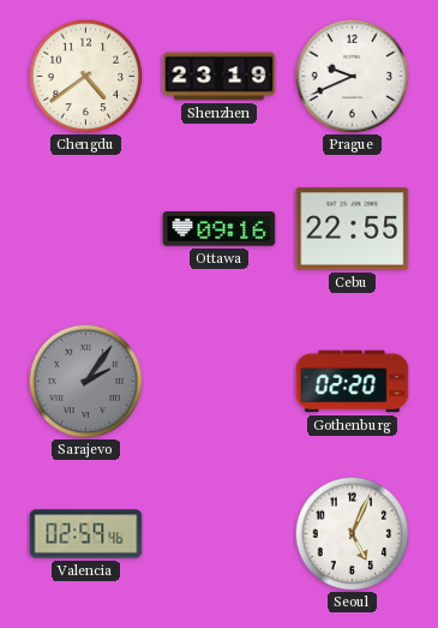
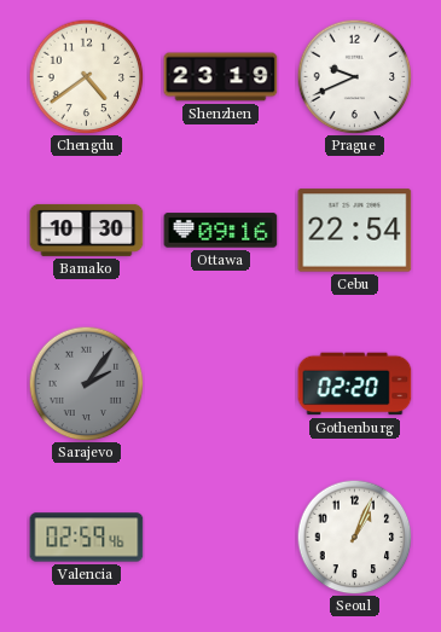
Bamako: none -> 10:30 (87, 230)
Cebu: 22:55 -> 22:54 (355, 231)
Seoul: 5:04 -> 1:04 (354, 537)
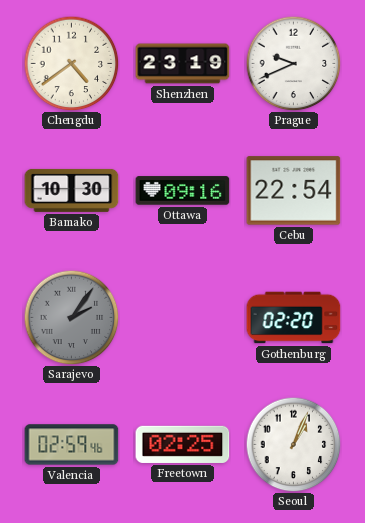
Freetown: none -> 02:25 (183, 444)
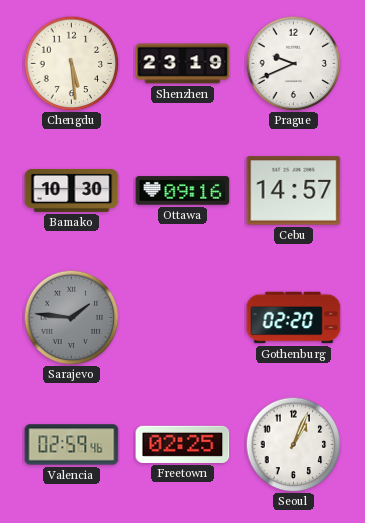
Chengdu: 4:39 -> 5:29 (71, 63)
Cebu: 22:54 -> 14:57 (294, 191)
Sarajevo: 2:06 -> 1:46 (71, 317)
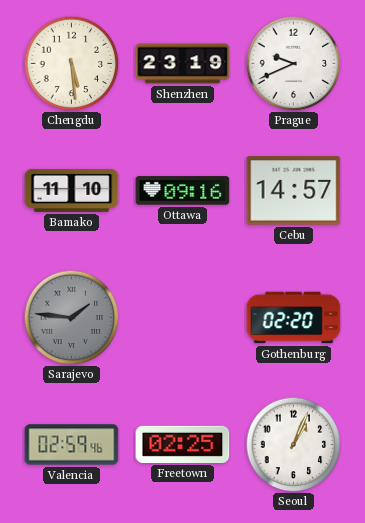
Bamako: 10:30 -> 11:10 (72, 190)
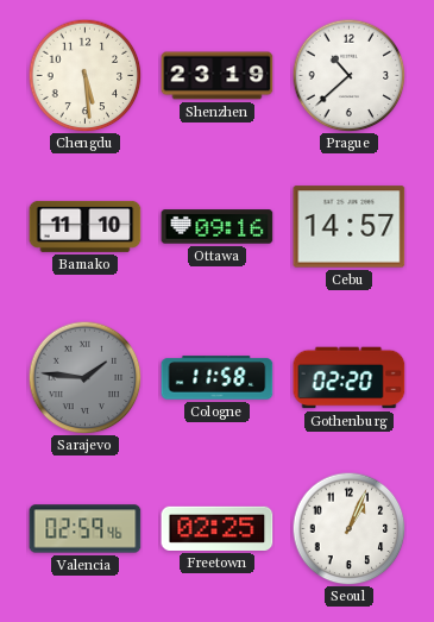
Prague: 9:41 -> 10:38 (348, 75)
Cologne: none -> 11:58 (218, 378)
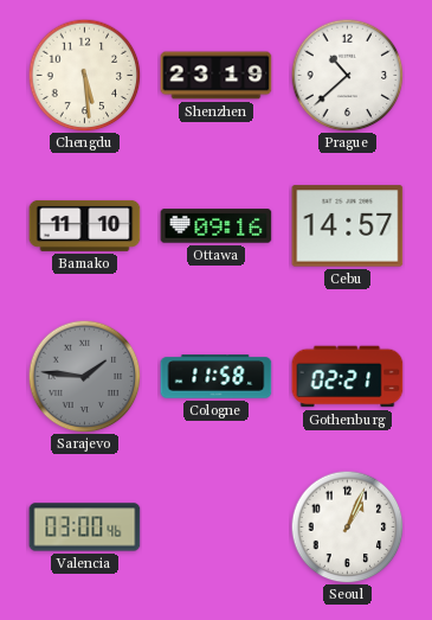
Gothenburg: 02:20 -> 02:21 (348, 377)
Valencia: 02:59 -> 03:00 (85, 528)
Freetown: 02:25 -> none (218, 528)
